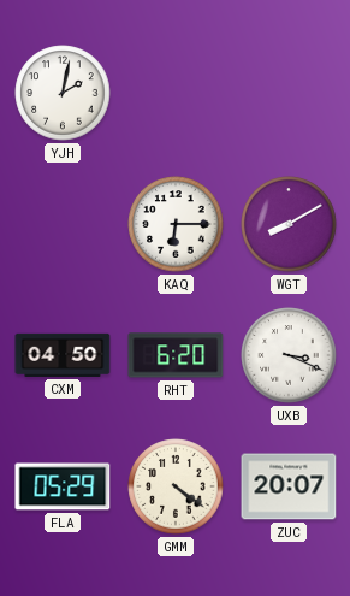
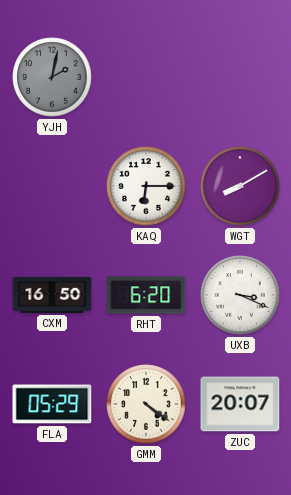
YJH dial: white -> grey (52, 77)
CXM: 04:50 -> 16:50 (52, 295)
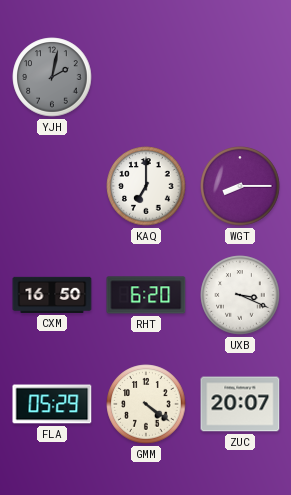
KAQ: 6:15 -> 7:00 (146, 186)
WGT: 8:10 -> 8:15 (240, 186)
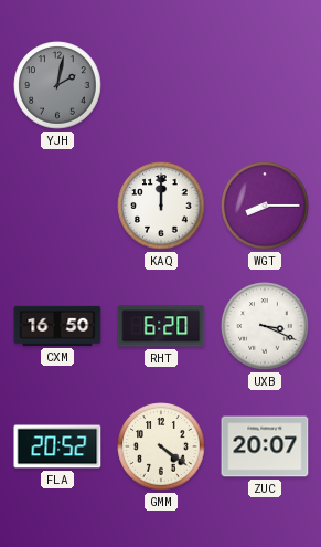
KAQ: 7:00 -> 12:00 (161, 206)
FLA: 05:29 -> 20:52 (57, 446)
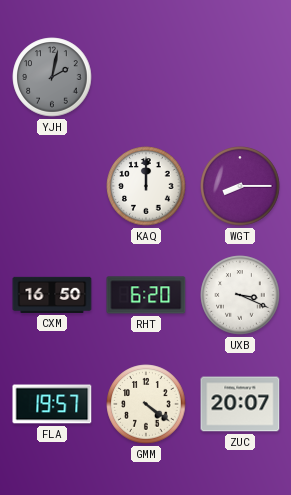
FLA: 20:52 -> 19:57 (52, 404)
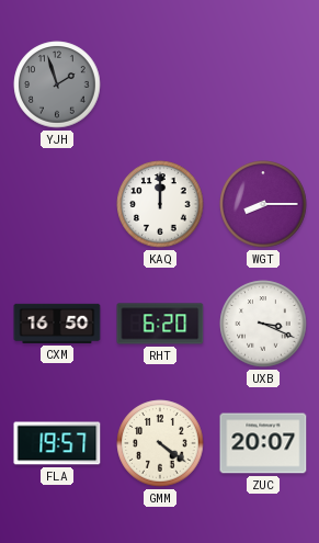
YJH: 2:02 -> 1:57 (57, 84)
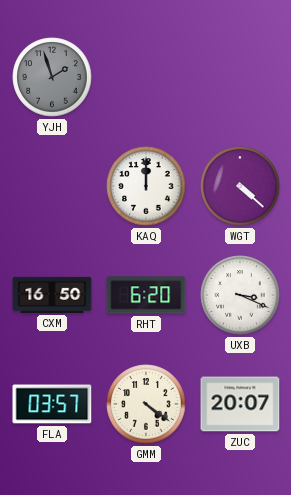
WGT: 8:15 -> 4:22 (240, 186)
FLA: 19:57 -> 03:57 (52, 404)
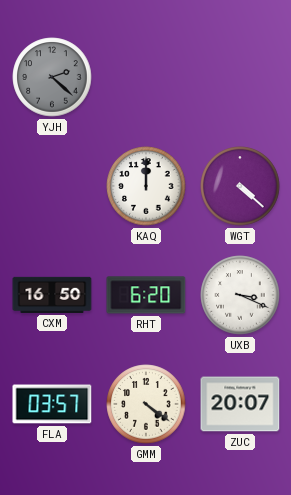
YJH: 1:57 -> 2:22 (52, 77)
